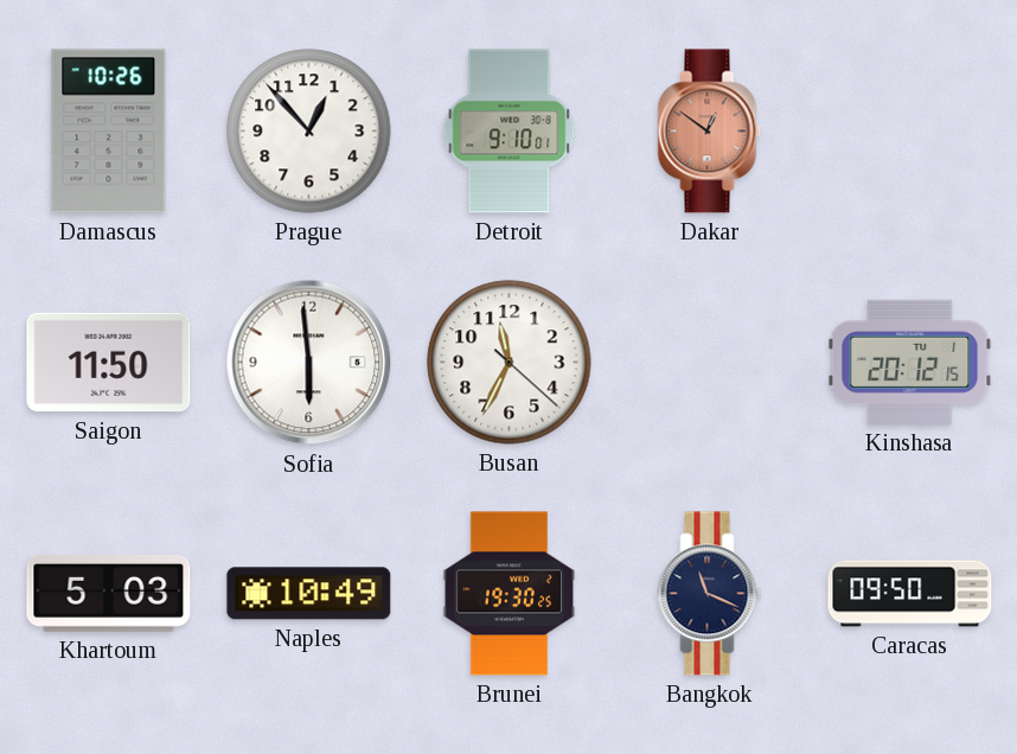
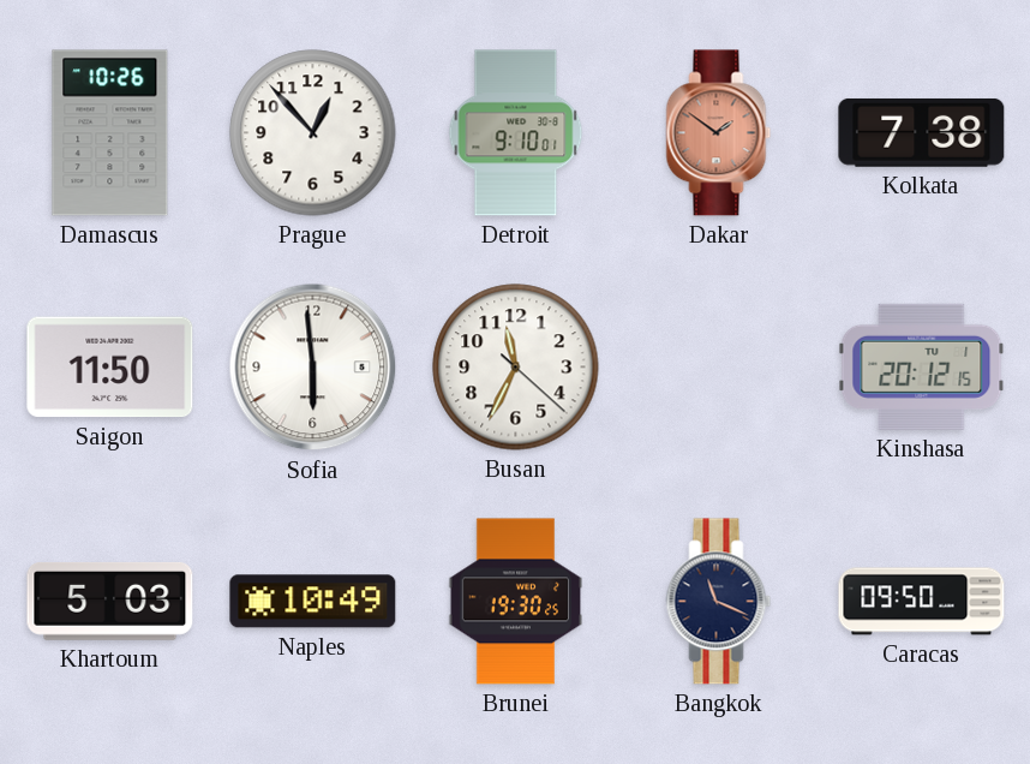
Dakar: 12:51 -> 1:51 (719, 133)
Kolkata: none -> 7:38 (922, 132)
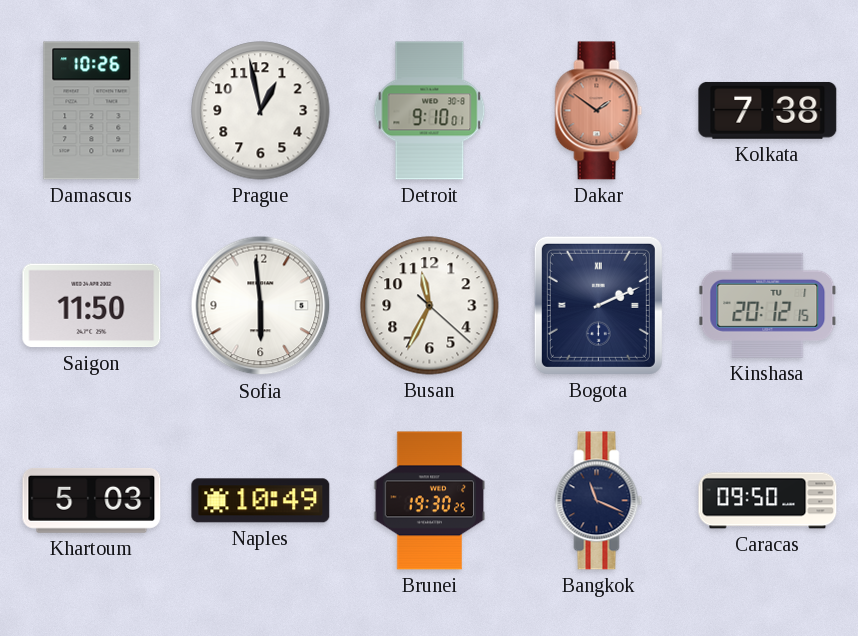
Prague: 12:53 -> 12:58 (261, 111)
Bogota: none -> 2:11 (598, 305)
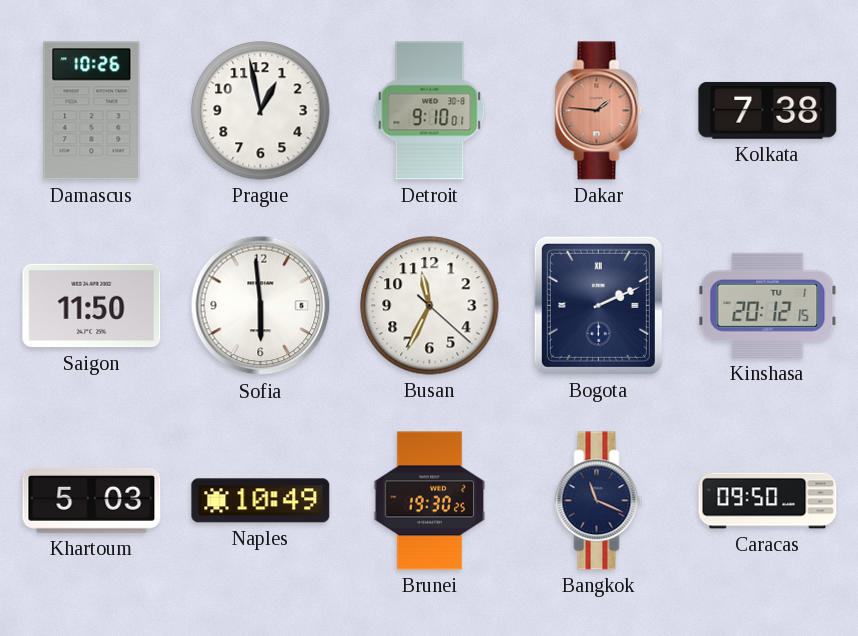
Dakar: 1:51 -> 1:46 (599, 111)
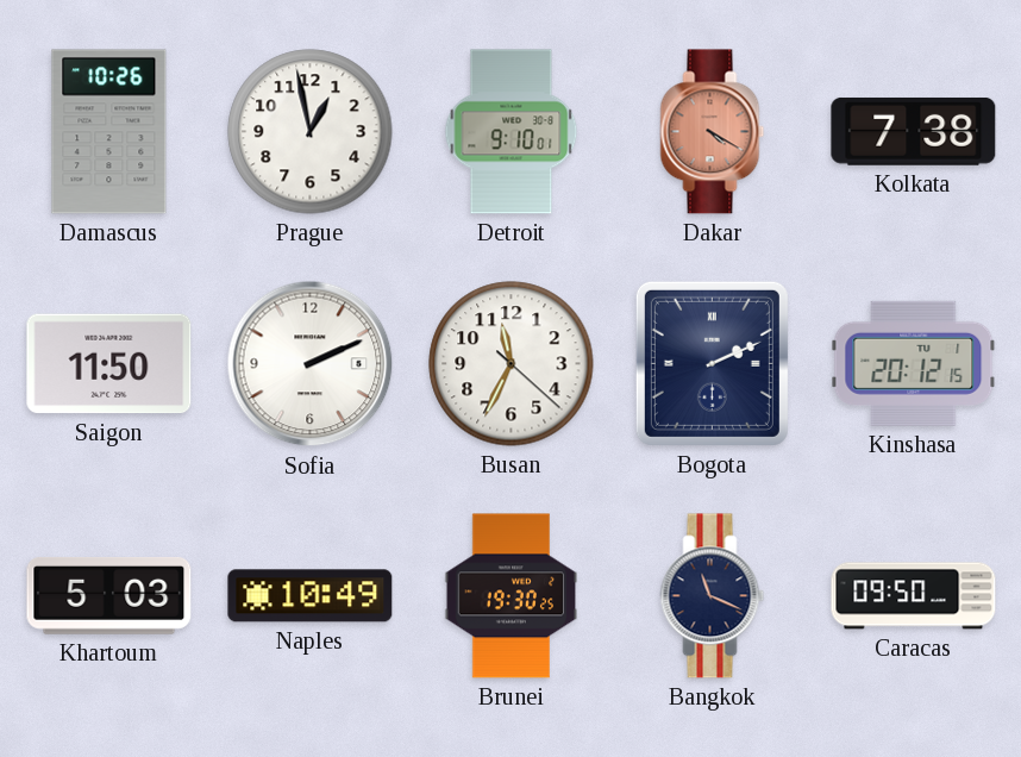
Dakar: 1:46 -> 4:20 (713, 132)
Sofia: 5:59 -> 2:11 (311, 364)
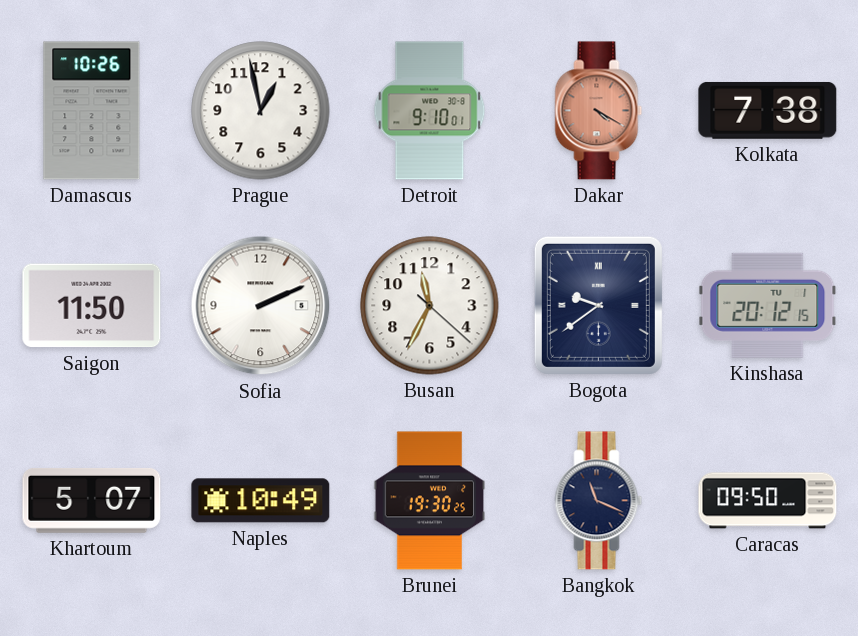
Bogota: 2:11 -> 9:39 (598, 305)
Khartoum: 5:03 -> 5:07 (92, 500)
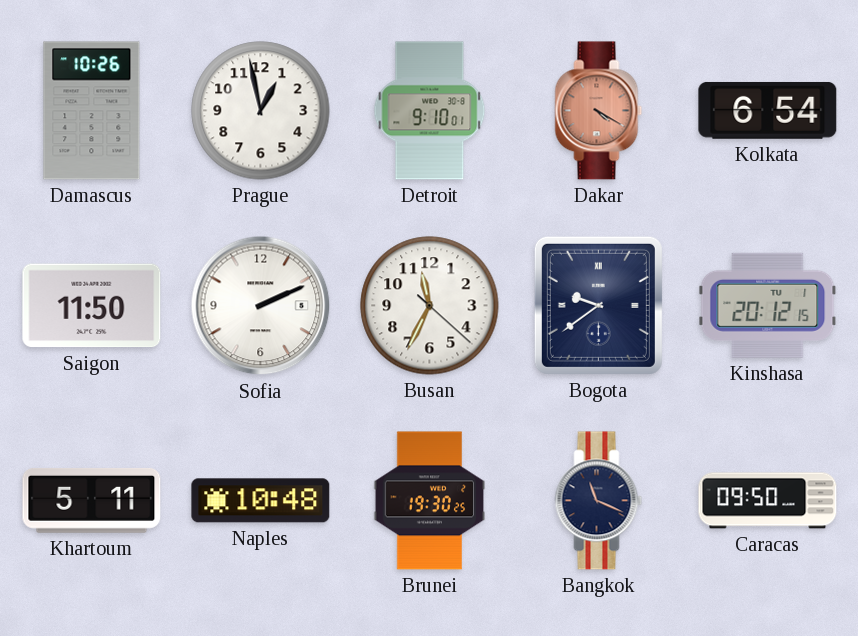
Kolkata: 7:38 -> 6:54 (768, 110)
Khartoum: 5:07 -> 5:11 (92, 500)
Naples: 10:49 -> 10:48 (261, 501)
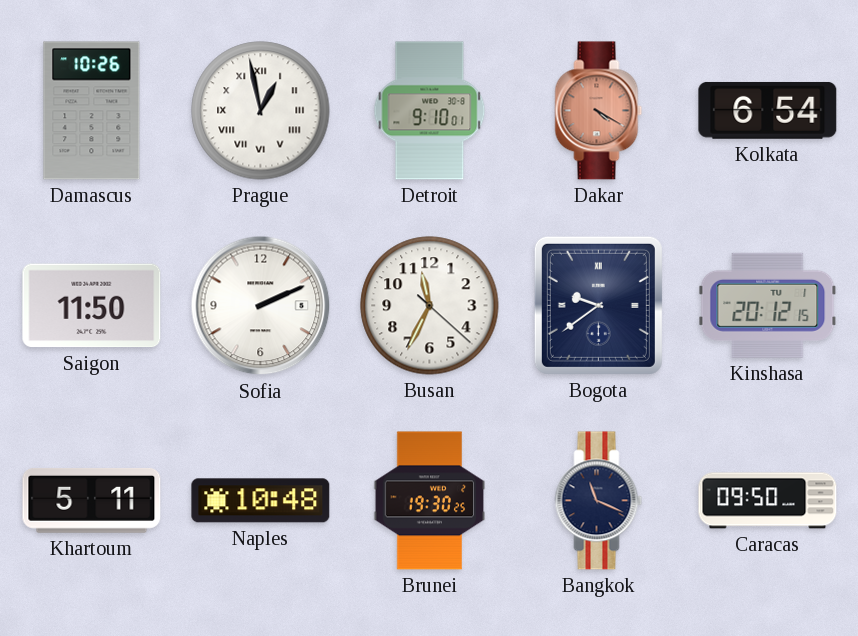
Prague numerals: Arabic -> Roman (261, 111)
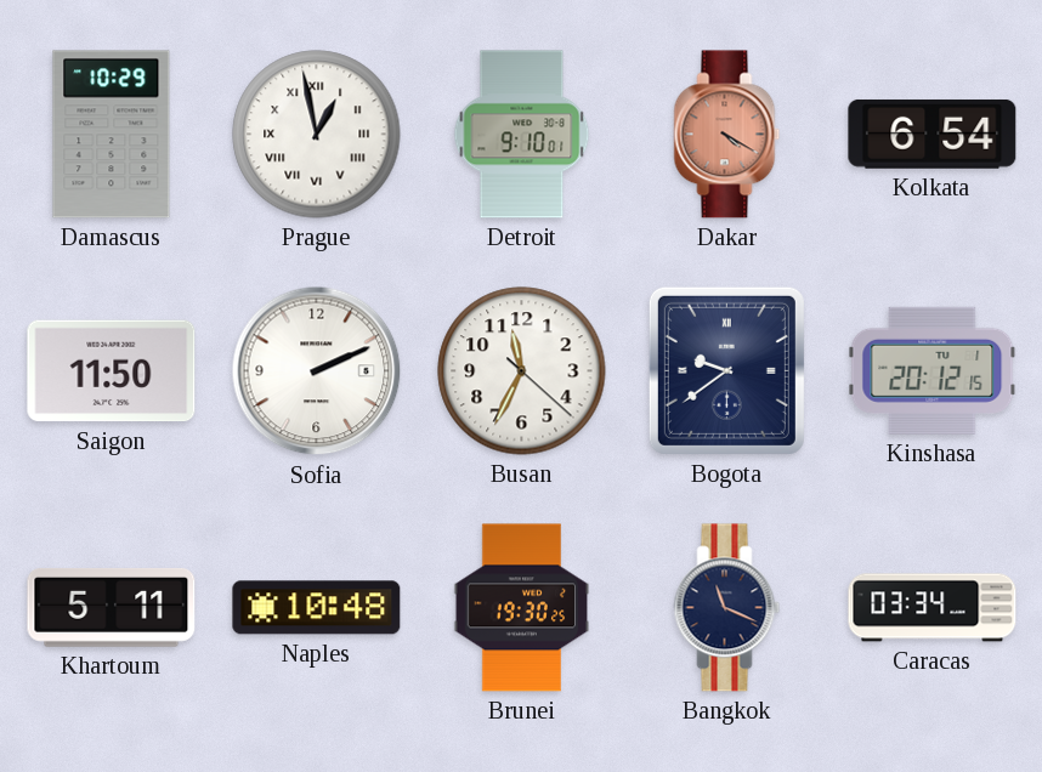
Damascus: 10:26 -> 10:29 (112, 135)
Caracas: 09:50 -> 03:34 (933, 608)
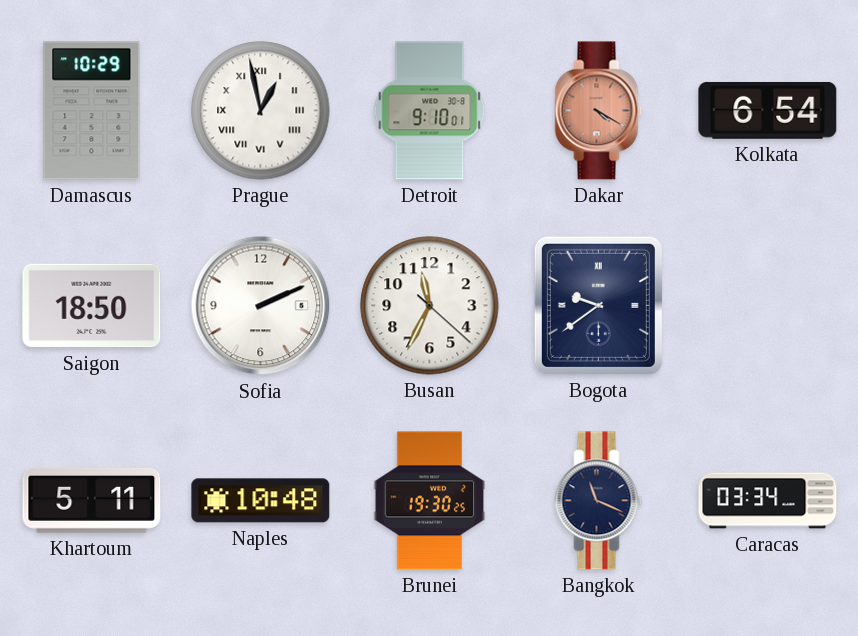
Saigon: 11:50 -> 18:50 (92, 306)
Kinshasa: 20:12 -> none (933, 370)
